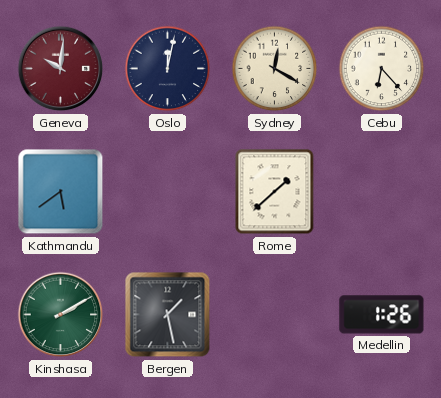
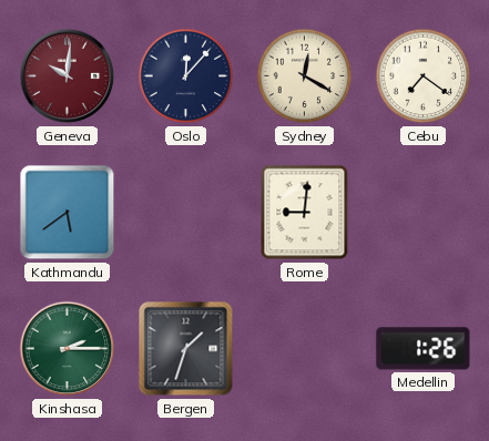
Oslo: 12:02 -> 12:07 (186, 76)
Cebu: 6:23 -> 7:21 (424, 76)
Rome: 1:38 -> 9:01 (305, 213)
Kinshasa: 2:10 -> 2:15 (68, 349)
Bergen: 1:28 -> 1:33 (186, 349)
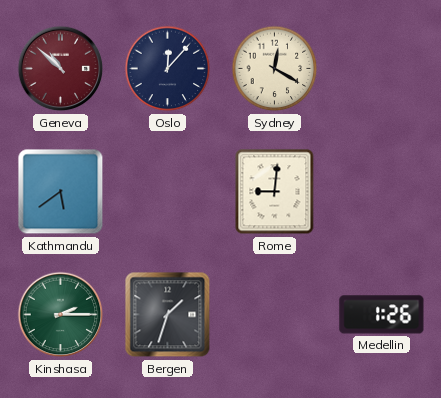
Geneva: 10:01 -> 10:52 (61, 69)
Cebu: 7:21 -> none (424, 76)
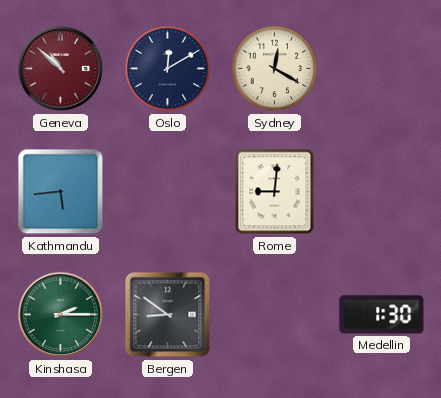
Oslo: 12:07 -> 12:10 (168, 69)
Kathmandu: 5:39 -> 5:44 (61, 192)
Bergen: 1:33 -> 8:51 (168, 315)
Medellin: 1:26 -> 1:30 (382, 315)
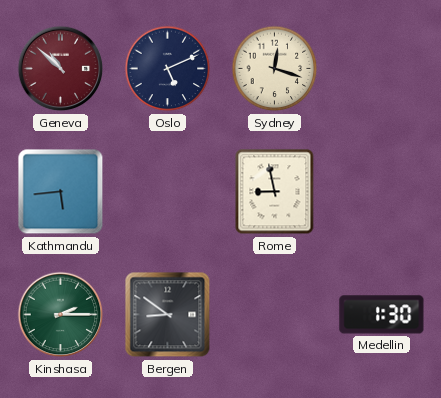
Oslo: 12:10 -> 5:11 (168, 69)
Sydney: 12:20 -> 12:18 (275, 69)
Rome: 9:01 -> 8:58 (275, 192)
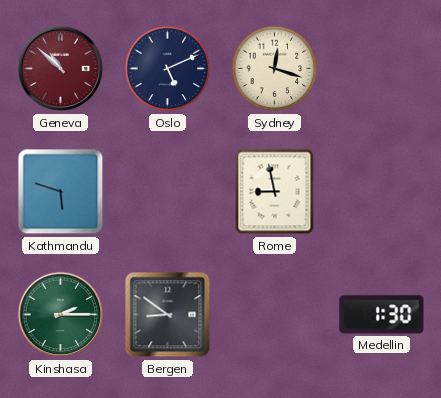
Kathmandu: 5:44 -> 5:48 (61, 192)
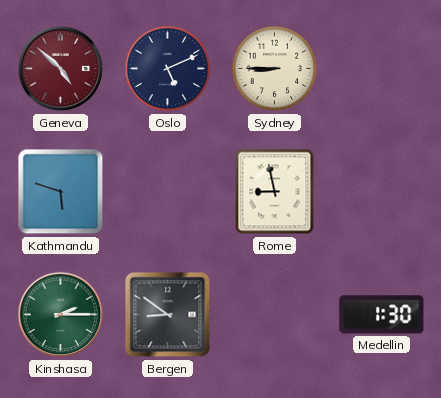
Geneva: 10:52 -> 4:52 (61, 69)
Sydney: 12:18 -> 8:45 (275, 69)
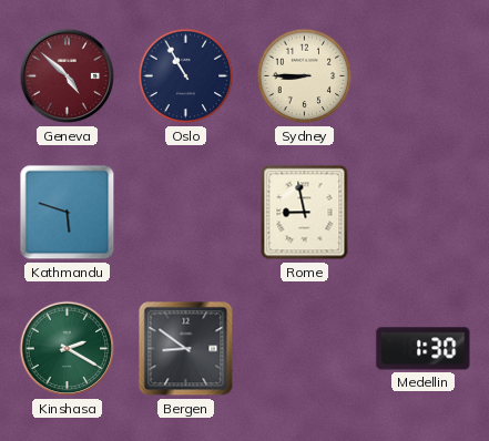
Oslo: 5:11 -> 10:55 (186, 76)
Kinshasa: 2:15 -> 2:20 (68, 349)
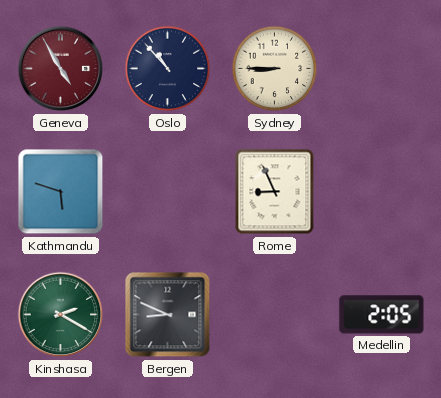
Geneva: 4:52 -> 4:55 (61, 69)
Oslo: 10:55 -> 10:53 (168, 69)
Rome: 8:58 -> 8:56 (275, 192)
Bergen: 8:51 -> 8:49 (168, 315)
Medellin: 1:30 -> 2:05 (382, 315)
